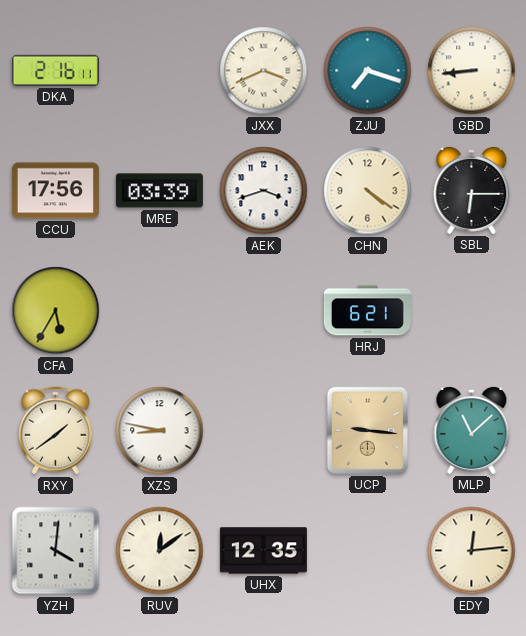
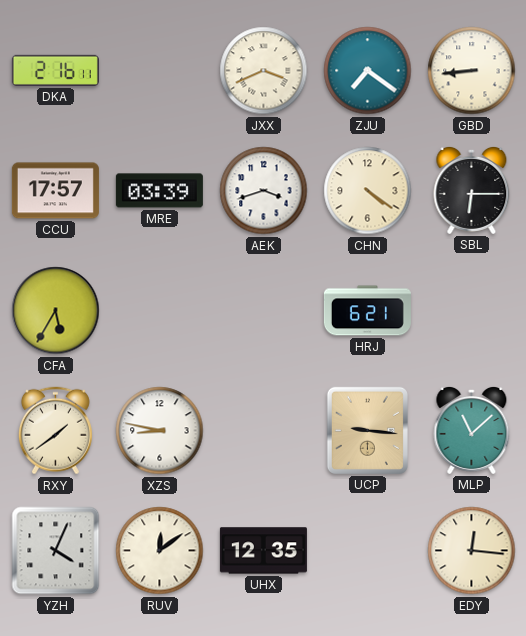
ZJU: 7:18 -> 7:21 (368, 71)
CCU: 17:56 -> 17:57 (55, 191)
YZH: 4:01 -> 4:04 (56, 551)
EDY: 12:14 -> 12:16 (472, 551)
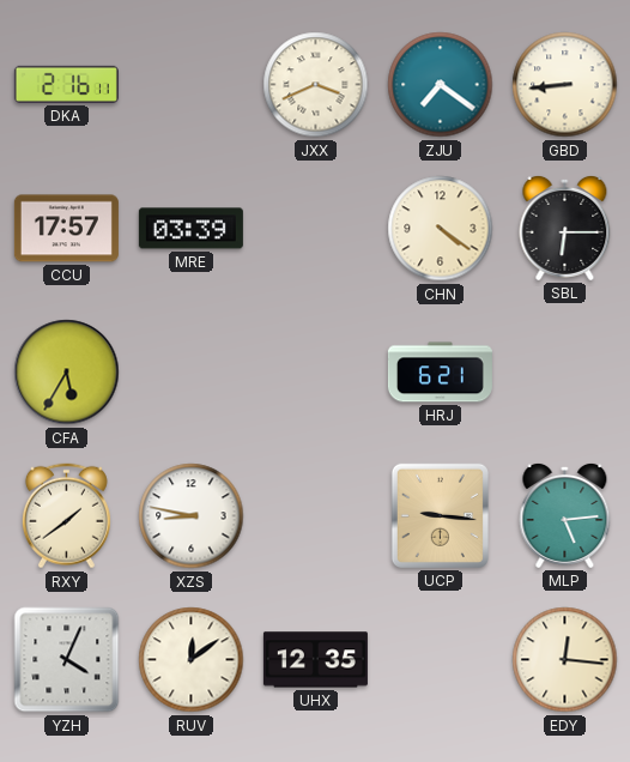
AEK: 3:42 -> none (264, 191)
MLP: 11:08 -> 5:14 (565, 515)
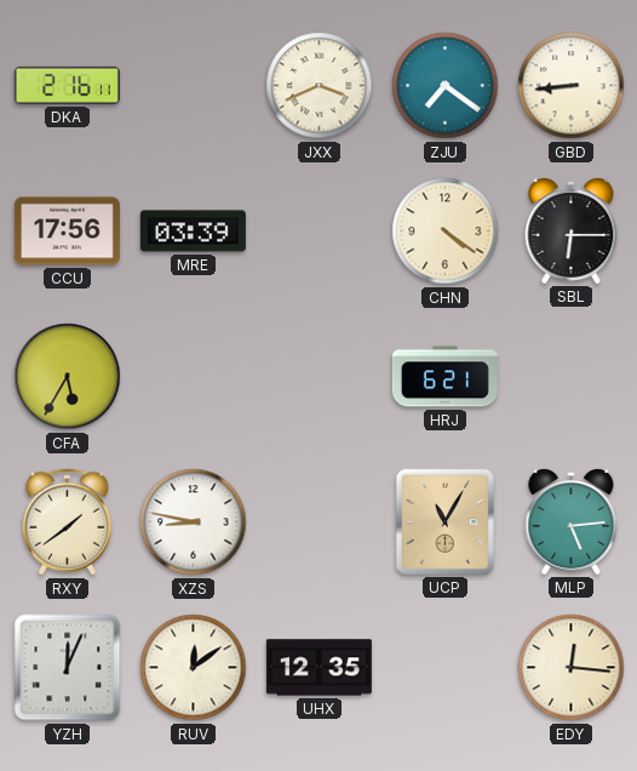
CCU: 17:57 -> 17:56 (67, 232)
UCP: 9:16 -> 11:05 (444, 521)
YZH: 4:04 -> 12:04 (68, 668)
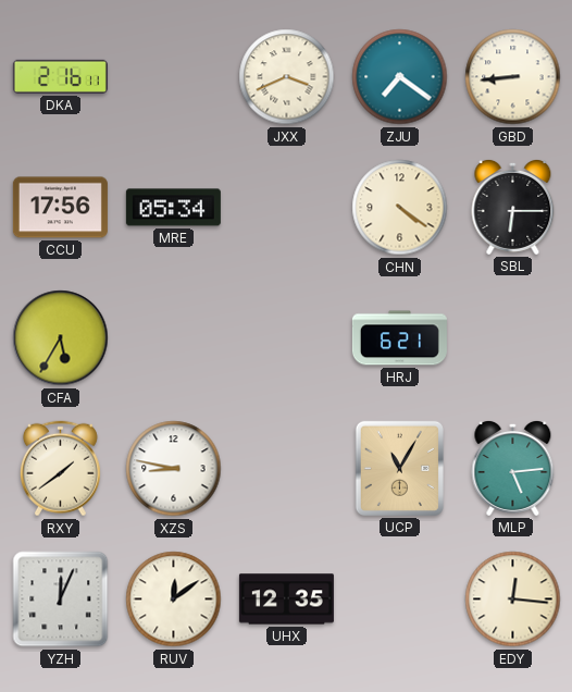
MRE: 03:39 -> 05:34 (173, 208)
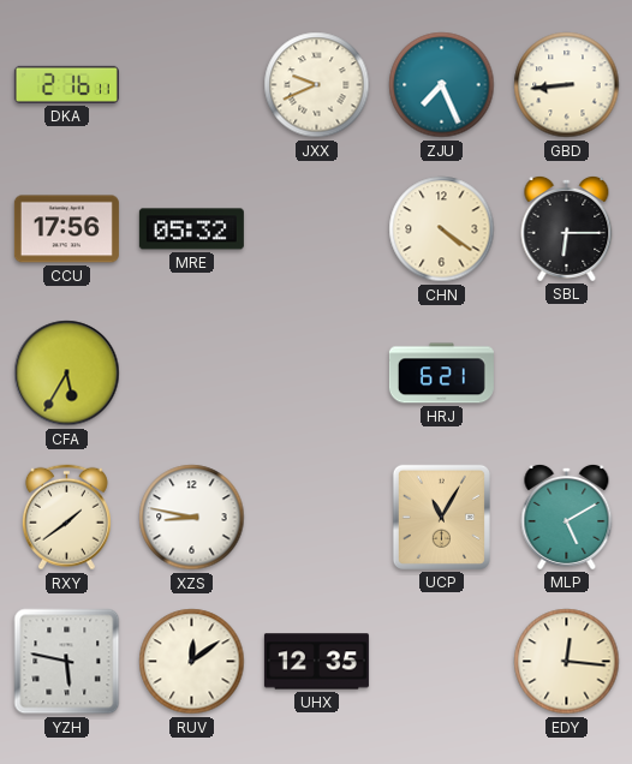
JXX: 3:41 -> 9:41 (317, 85)
ZJU: 7:21 -> 7:26 (442, 85)
MRE: 05:34 -> 05:32 (191, 229)
MLP: 5:14 -> 5:10 (567, 517)
YZH: 12:04 -> 5:47 (67, 662)
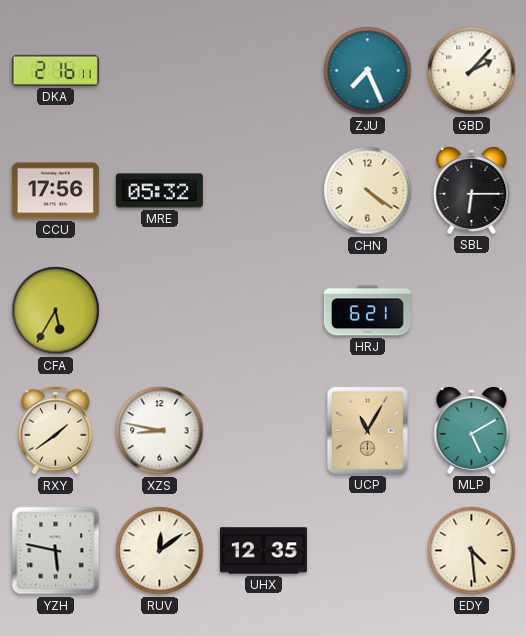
JXX: 9:41 -> none (317, 85)
GBD: 8:44 -> 2:07 (472, 71)
EDY: 12:16 -> 4:29 (472, 551)
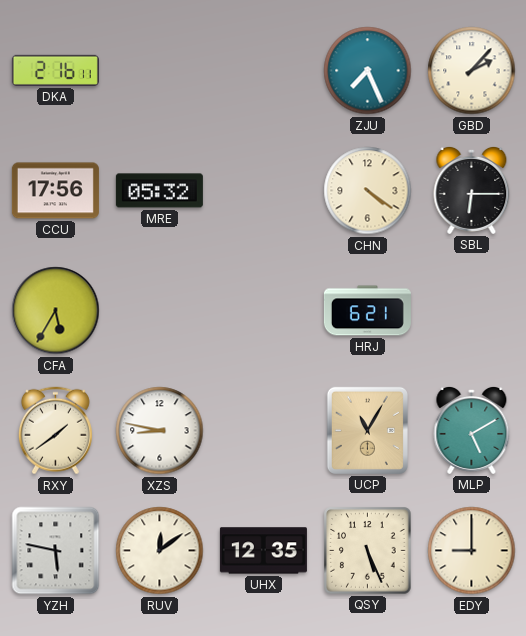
QSY: none -> 5:26 (368, 551)
EDY: 4:29 -> 9:00 (472, 551)
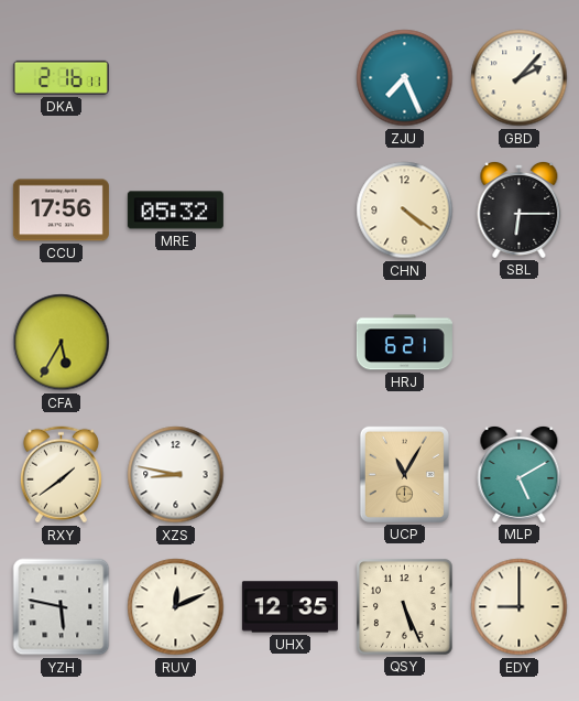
RUV: 12:09 -> 12:11 (176, 607)
